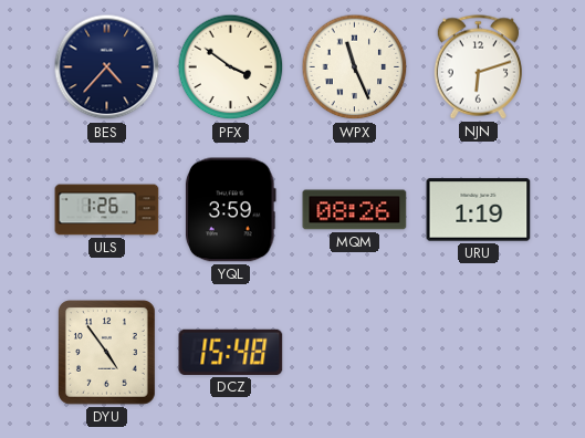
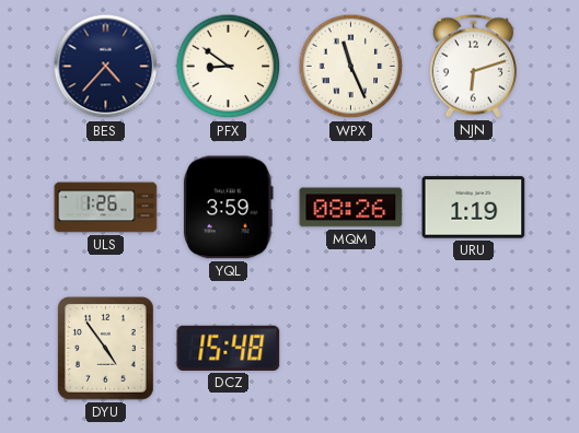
PFX: 3:51 -> 8:51 (229, 67)
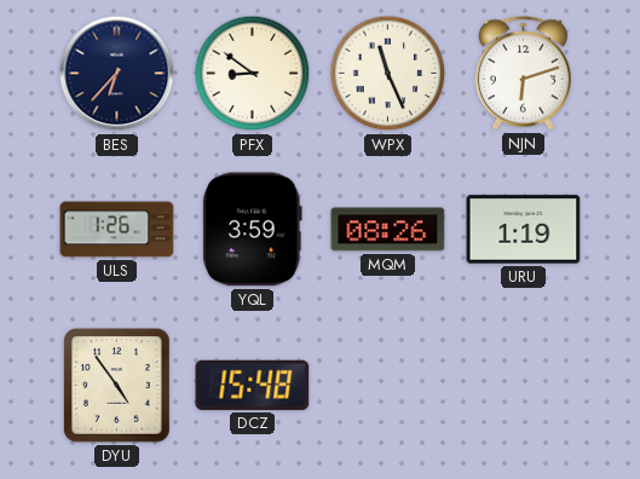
BES: 4:37 -> 6:37 (117, 74)
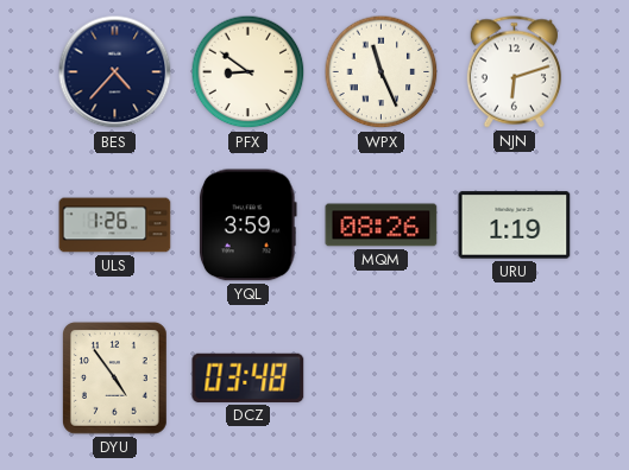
BES: 6:37 -> 4:37 (115, 72)
DCZ: 15:48 -> 03:48 (249, 377)
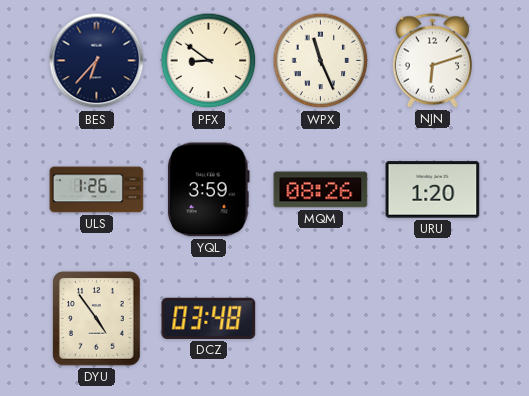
BES: 4:37 -> 6:37 (97, 61)
URU: 1:19 -> 1:20 (433, 190)
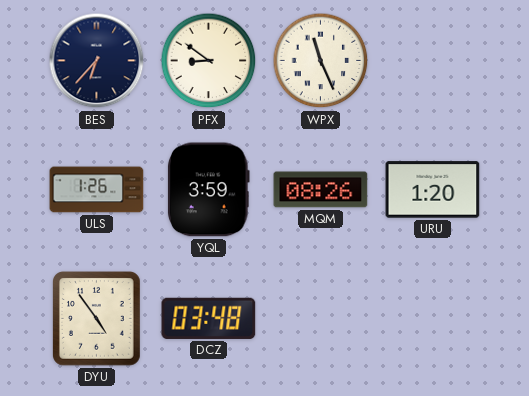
NJN: 6:12 -> none (432, 61)
